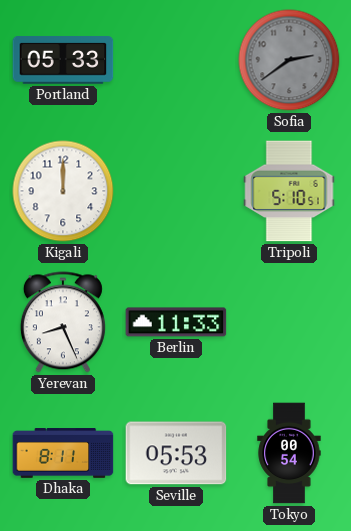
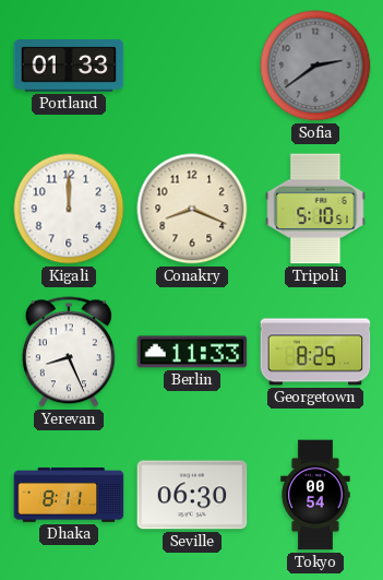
Portland: 05:33 -> 01:33 (69, 66)
Conakry: none -> 8:19 (192, 209)
Georgetown: none -> 8:25 (315, 352)
Seville: 05:53 -> 06:30 (192, 495)
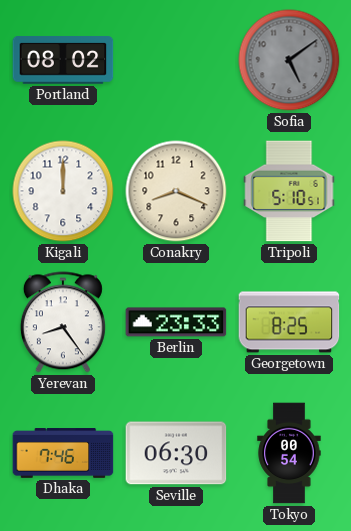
Portland: 01:33 -> 08:02 (63, 60)
Sofia: 2:39 -> 5:09 (289, 60)
Yerevan: 8:26 -> 8:24 (63, 322)
Berlin: 11:33 -> 23:33 (176, 322)
Dhaka: 8:11 -> 7:46 (63, 453)
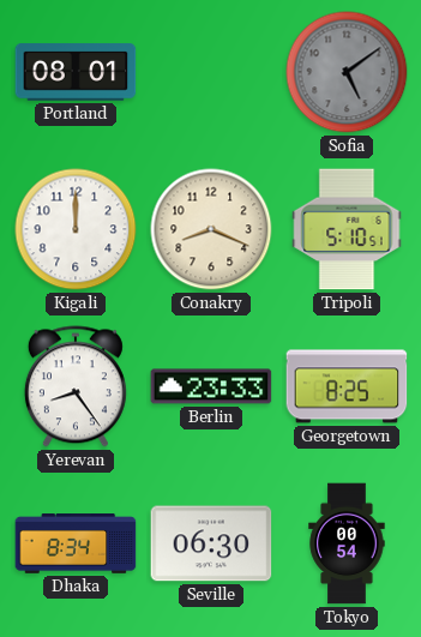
Portland: 08:02 -> 08:01 (76, 72)
Dhaka: 7:46 -> 8:34 (76, 543)
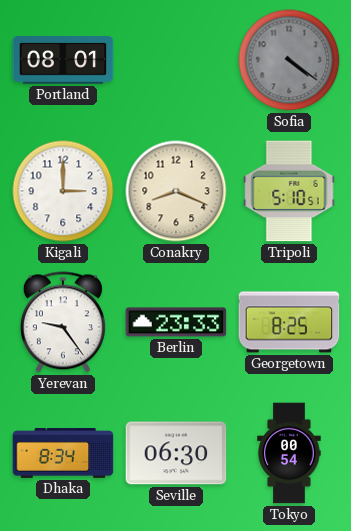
Sofia: 5:09 -> 4:21 (289, 60)
Kigali: 12:00 -> 3:00 (63, 191)
Yerevan: 8:24 -> 9:24 (63, 322)
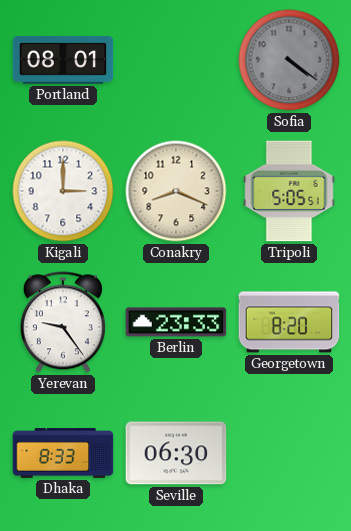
Tripoli: 5:10 -> 5:05 (289, 191)
Georgetown: 8:25 -> 8:20 (289, 322)
Dhaka: 8:34 -> 8:33 (63, 453)
Tokyo: 00:54 -> none (289, 453)
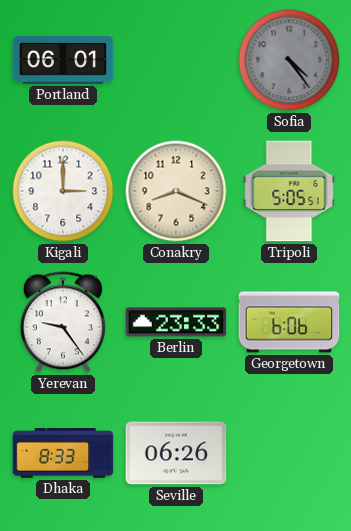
Portland: 08:01 -> 06:01 (63, 60)
Sofia: 4:21 -> 4:24 (289, 60)
Georgetown: 8:20 -> 6:06 (289, 322)
Seville: 06:30 -> 06:26 (176, 453)
